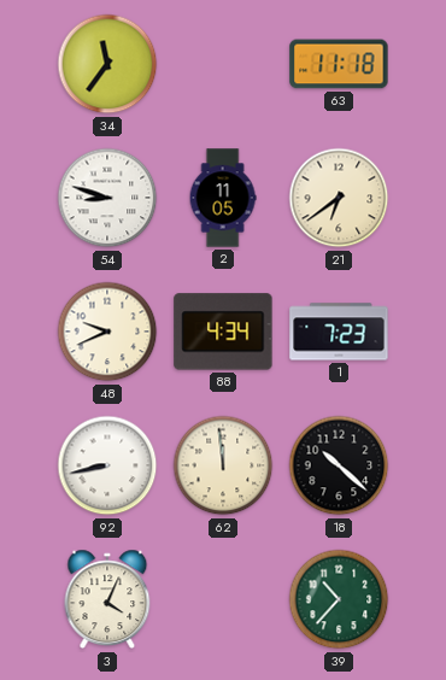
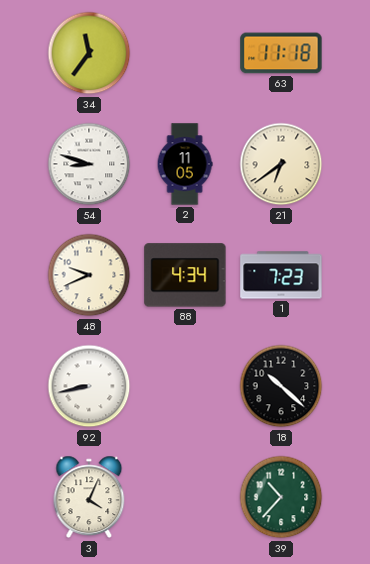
62: 11:59 -> none (223, 465)
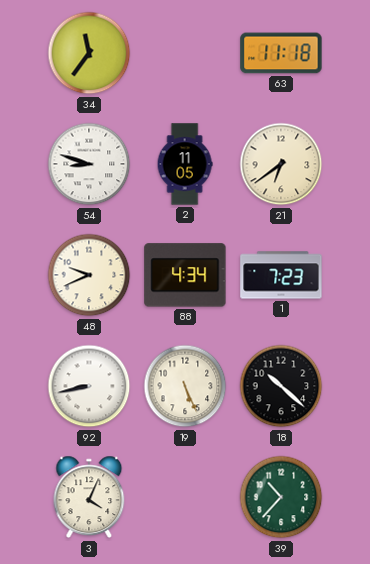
19: none -> 5:26 (185, 386)
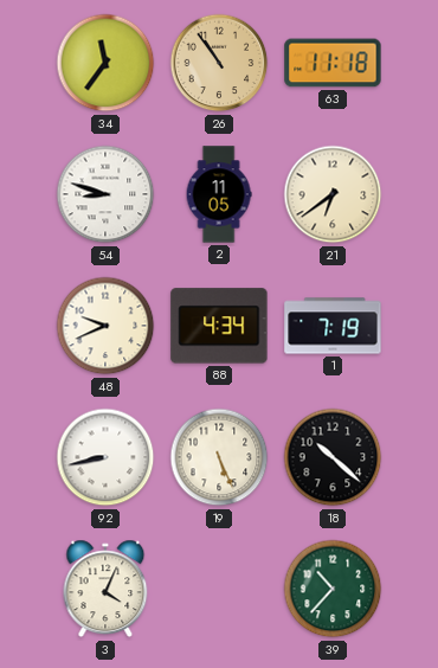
26: none -> 10:54 (219, 63)
1: 7:23 -> 7:19 (333, 326)
